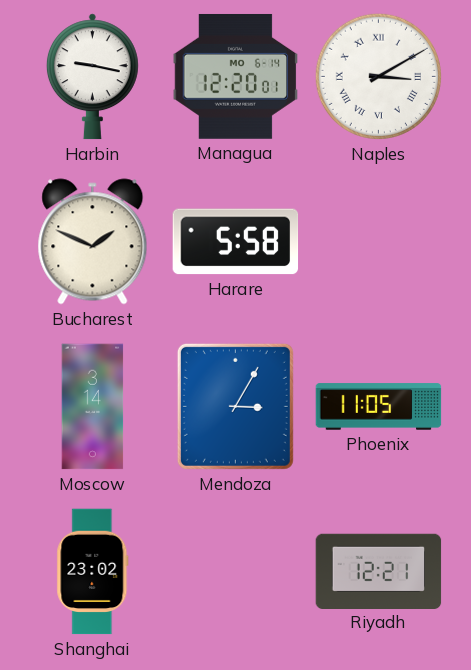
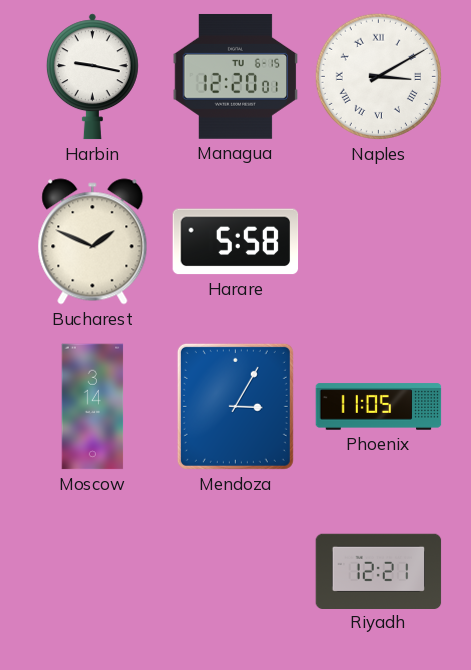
Managua date: MO 6-14 -> TU 6-15 (236, 76)
Shanghai: 23:02 -> none (93, 572)
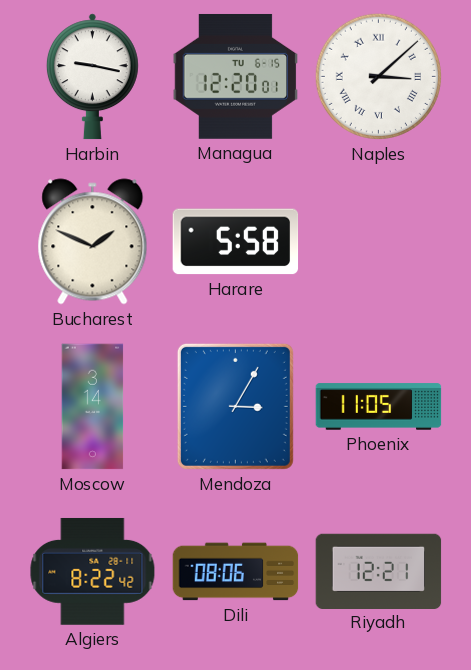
Naples: 3:10 -> 3:08 (378, 76)
Algiers: none -> 8:22 (93, 571)
Dili: none -> 08:06 (236, 572)
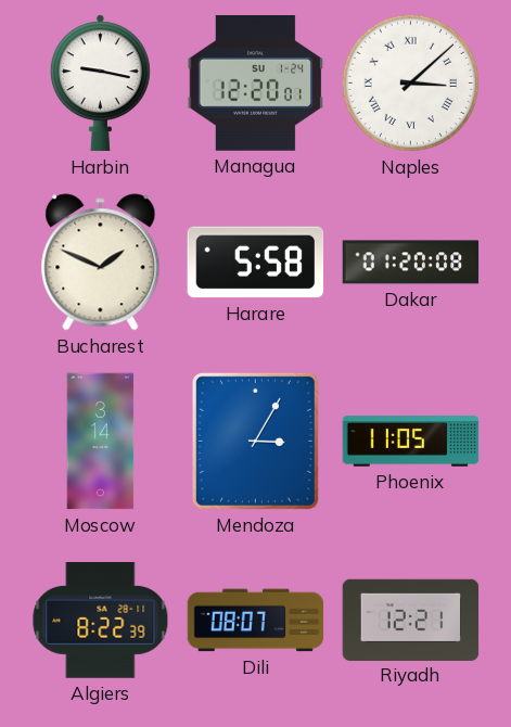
Managua date: TU 6-15 -> SU 1-24 (256, 82)
Dakar: none -> 01:20 (411, 263)
Algiers: 8:22:42 -> 8:22:39 (101, 620)
Dili: 08:06 -> 08:07 (256, 621)
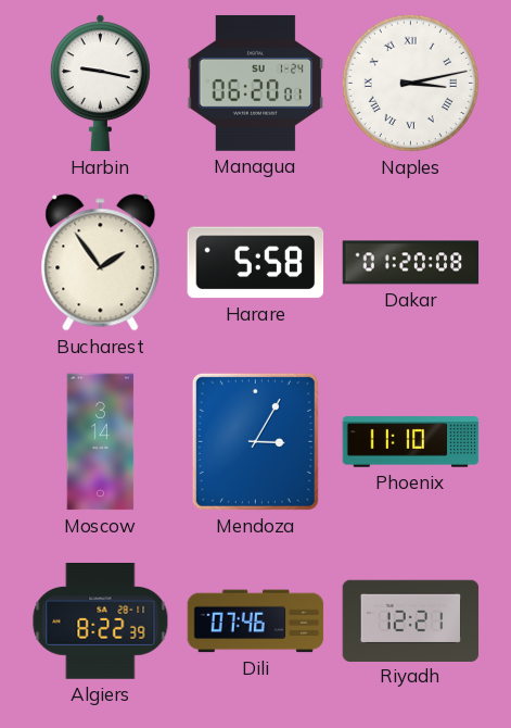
Managua: 12:20 -> 06:20 (256, 83)
Naples: 3:08 -> 3:13 (410, 83)
Bucharest: 1:49 -> 1:54 (101, 263)
Phoenix: 11:05 -> 11:10 (411, 442)
Dili: 08:07 -> 07:46 (256, 622)
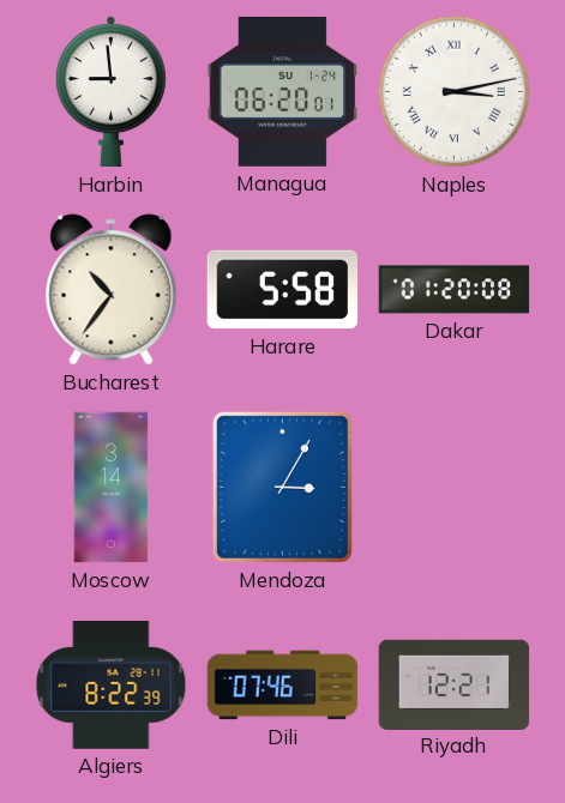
Harbin: 9:17 -> 8:59 (110, 92)
Bucharest: 1:54 -> 10:36 (112, 290)
Phoenix: 11:10 -> none (411, 442)
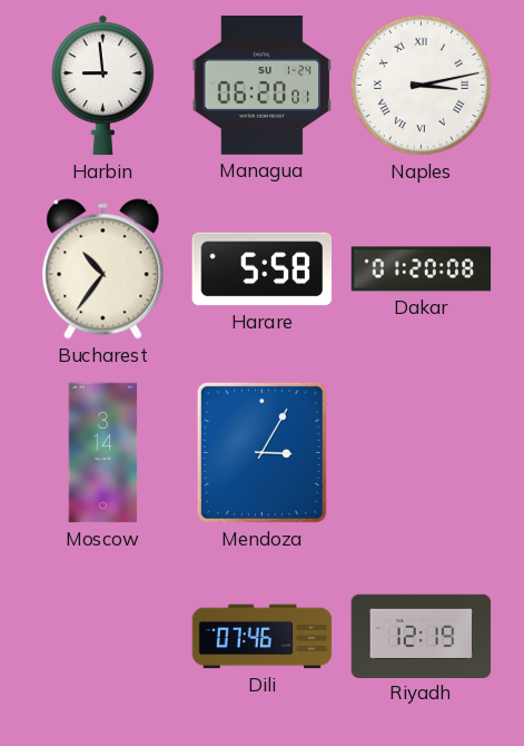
Algiers: 8:22 -> none (112, 684)
Riyadh: 12:21 -> 12:19 (422, 636)
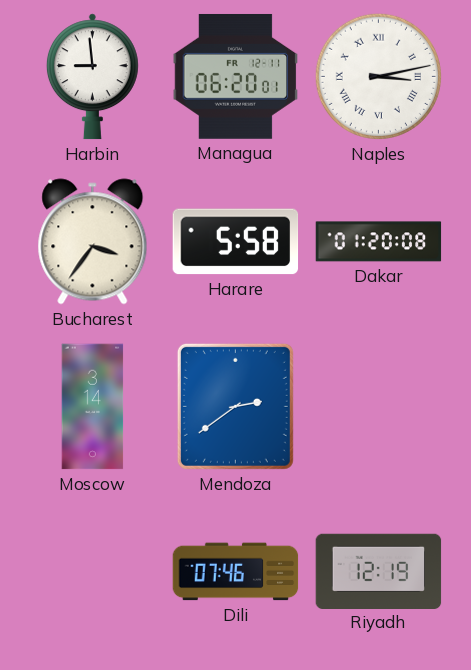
Managua date: SU 1-24 -> FR 12-11 (236, 76)
Bucharest: 10:36 -> 3:36 (93, 242)
Mendoza: 3:05 -> 2:39 (235, 406)
